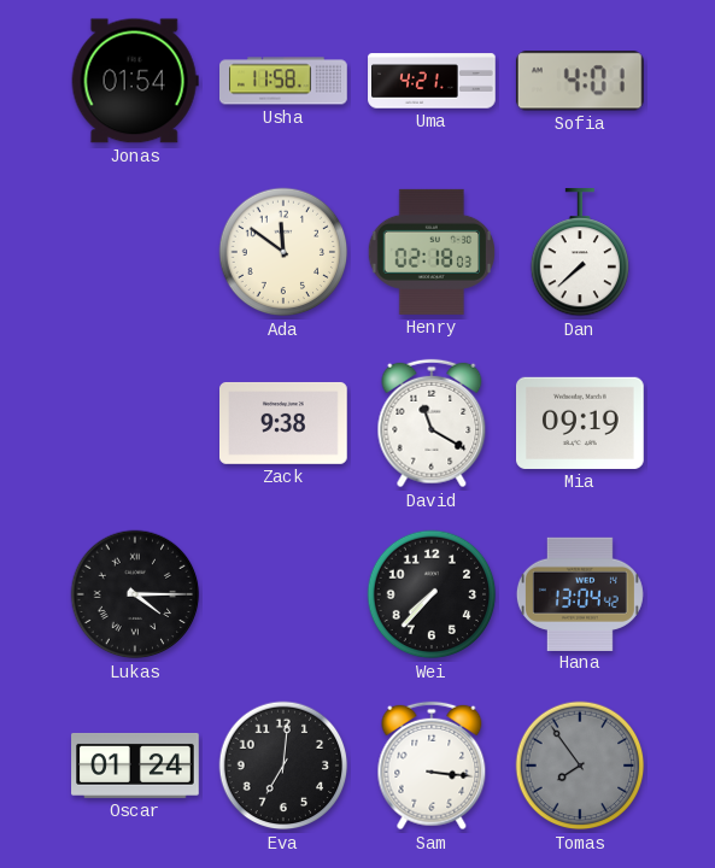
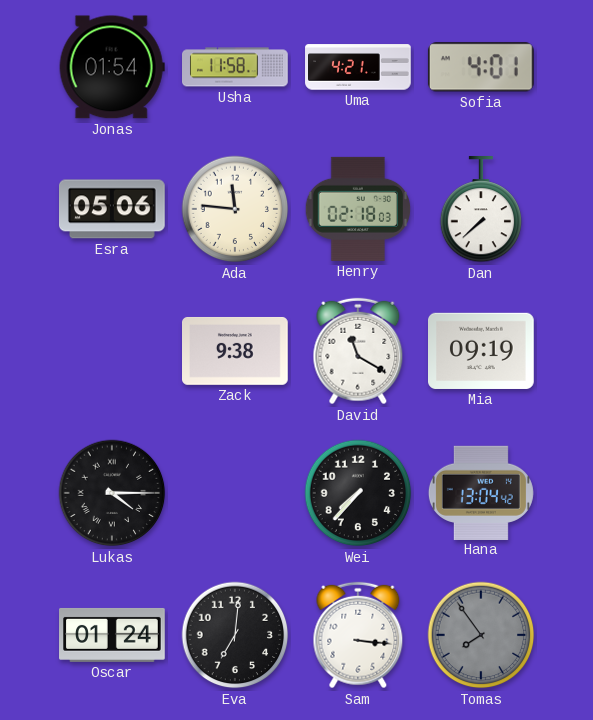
Esra: none -> 05:06 (113, 209)
Ada: 11:51 -> 11:46 (235, 209)
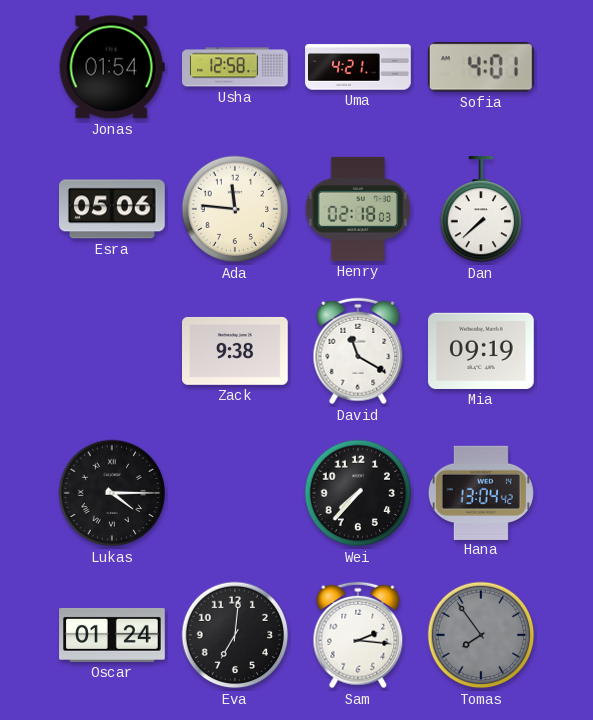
Usha: 11:58 -> 12:58 (235, 67)
Sam: 3:16 -> 2:16 (358, 635)
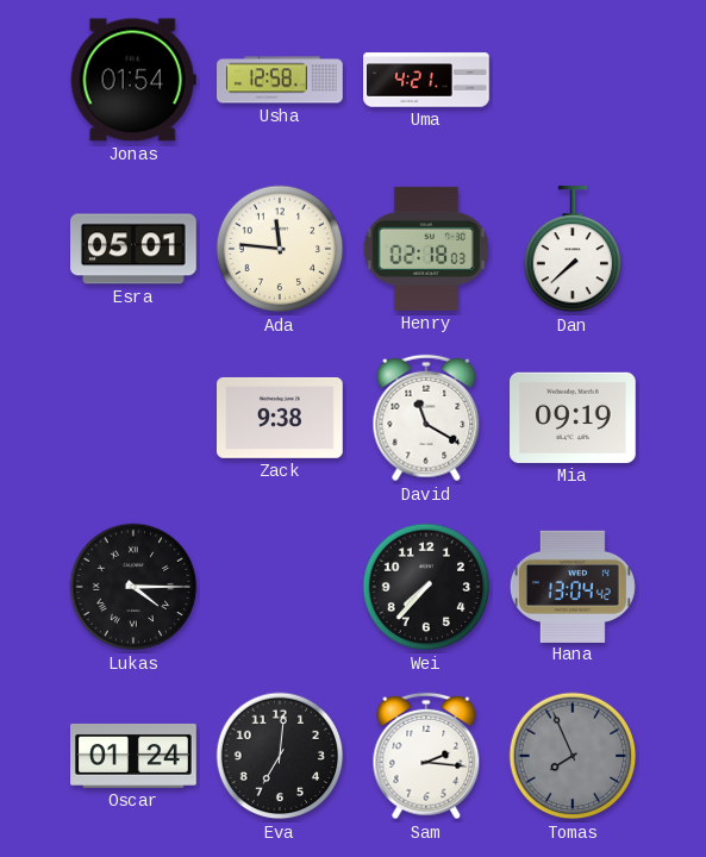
Sofia: 4:01 -> none (481, 67)
Esra: 05:06 -> 05:01 (135, 249)
Tomas: 7:54 -> 7:56 (573, 756)
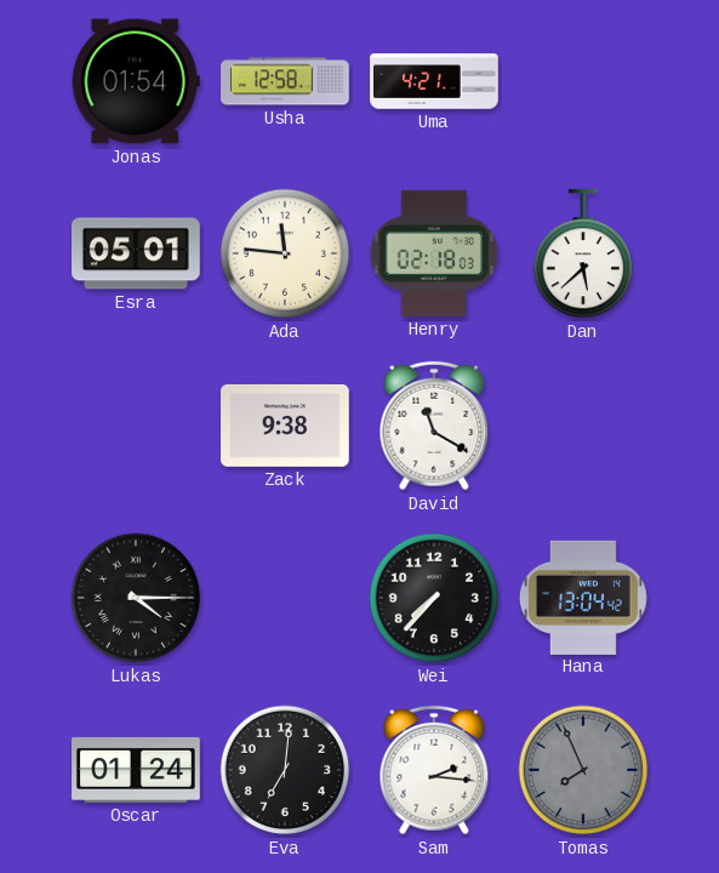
Dan: 7:38 -> 5:38 (583, 255)
Mia: 09:19 -> none (574, 418)
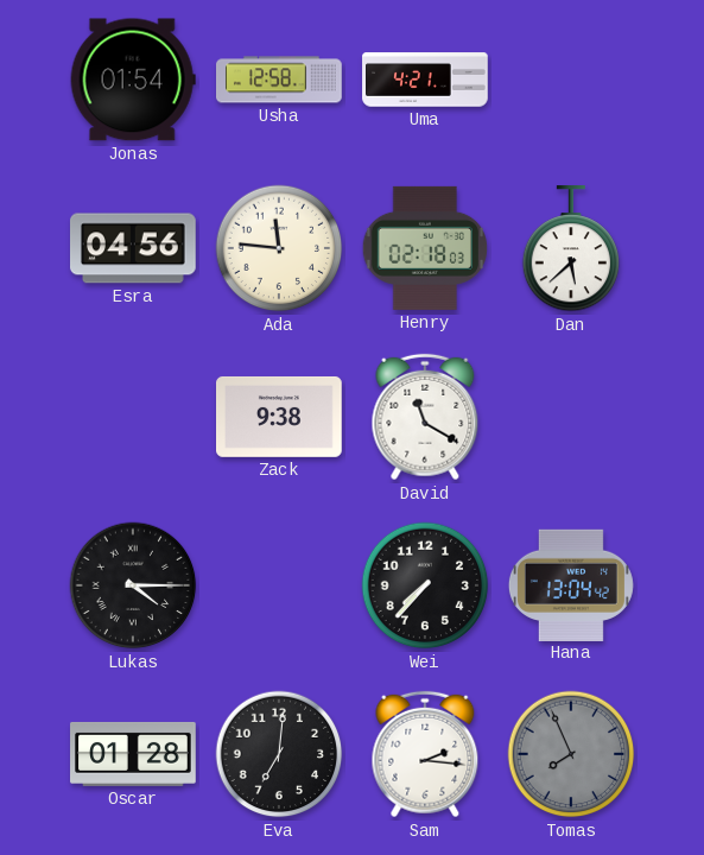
Esra: 05:01 -> 04:56 (134, 248)
Oscar: 01:24 -> 01:28 (133, 754)
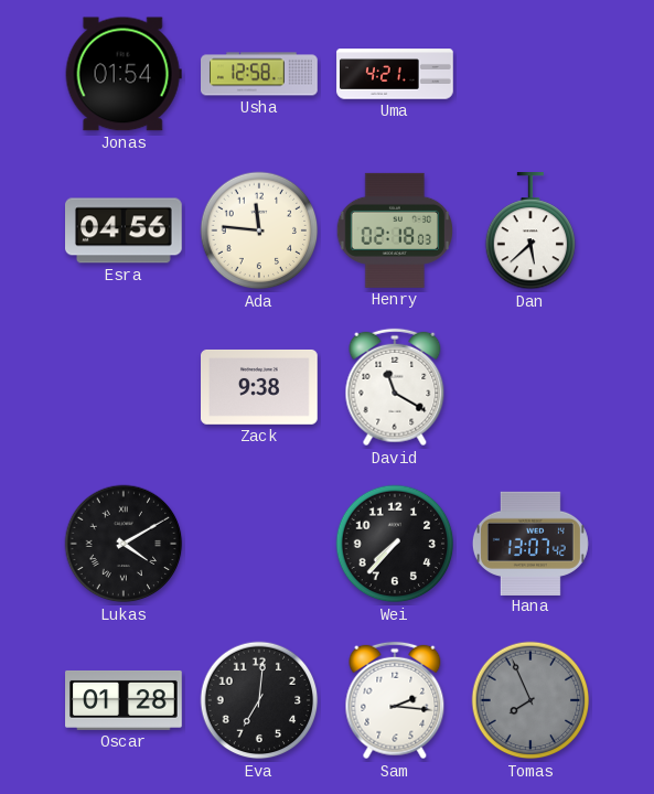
Lukas: 4:15 -> 4:10 (124, 544)
Hana: 13:04 -> 13:07 (530, 543)
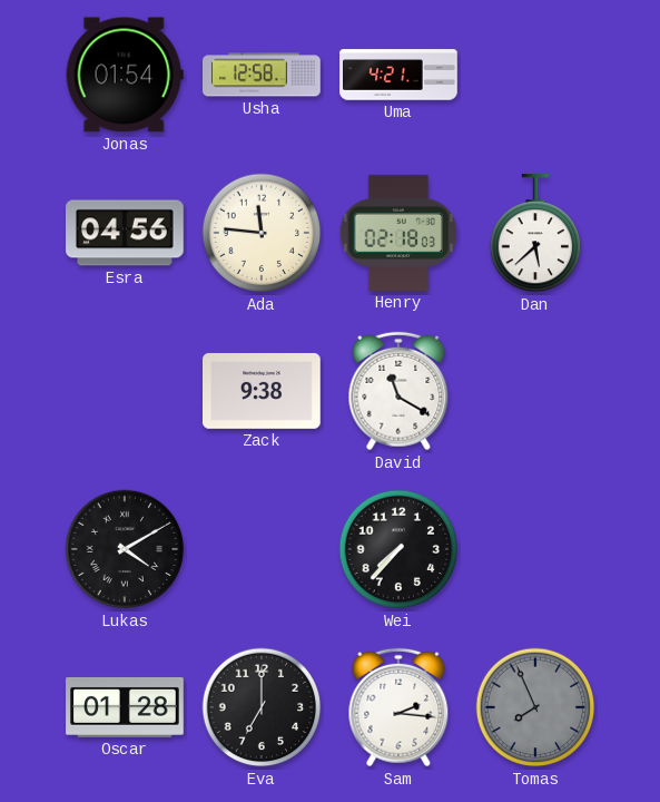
Hana: 13:07 -> none (530, 543)
Eva: 7:01 -> 7:00 (262, 707)
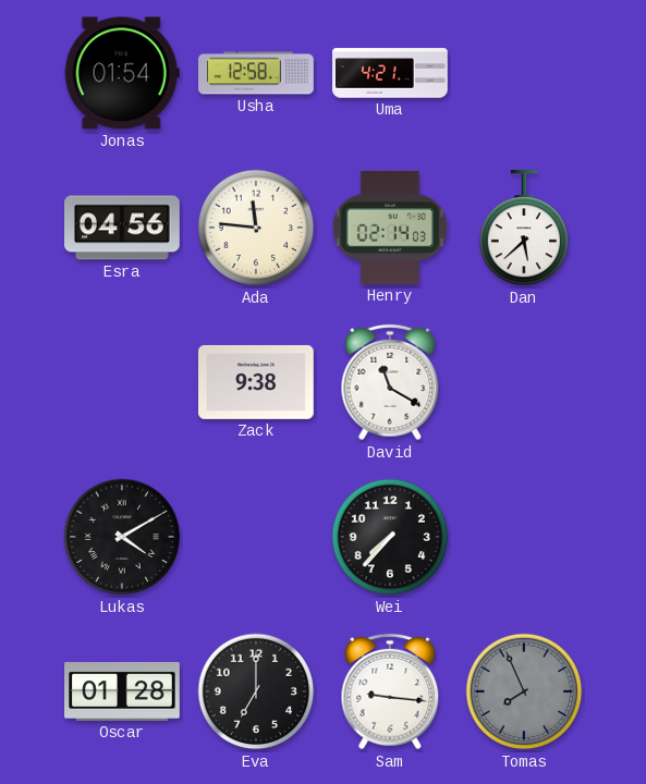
Henry: 02:18 -> 02:14 (390, 228)
Sam: 2:16 -> 9:16 (390, 691)
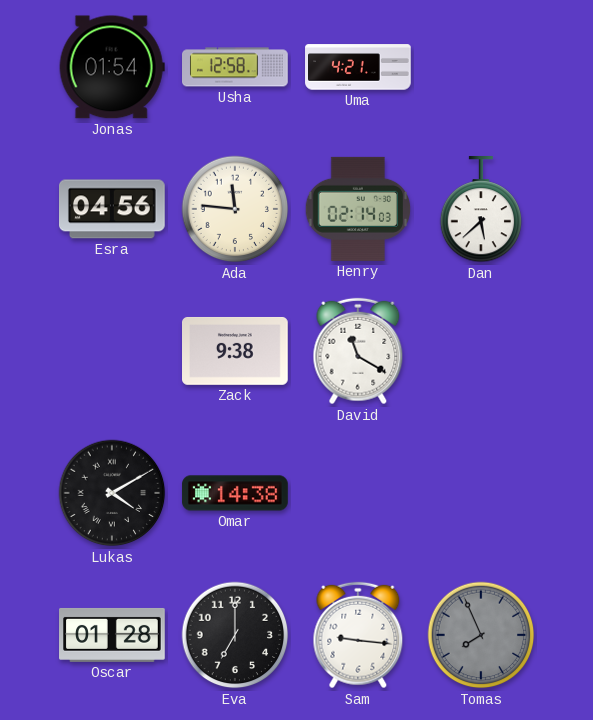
Omar: none -> 14:38 (235, 493)
Wei: 7:37 -> none (390, 537)
